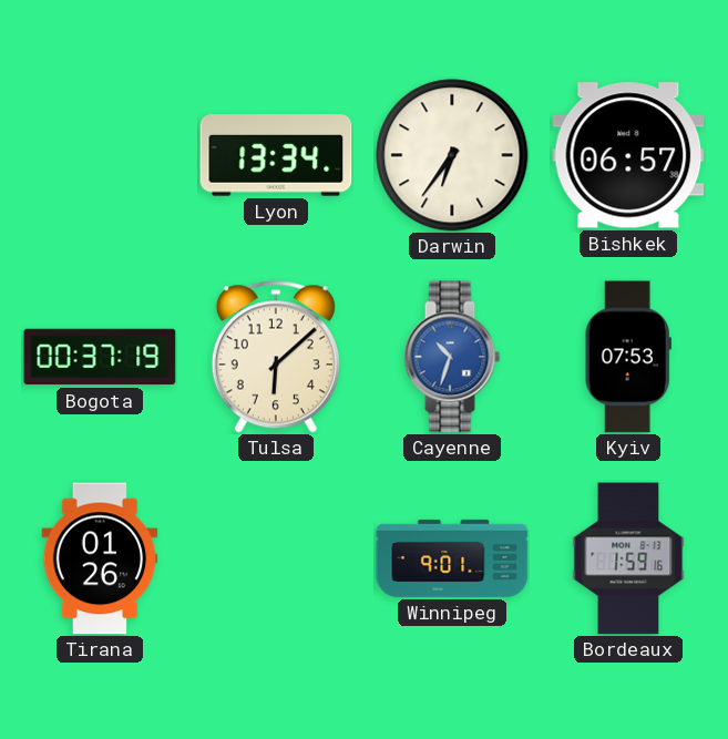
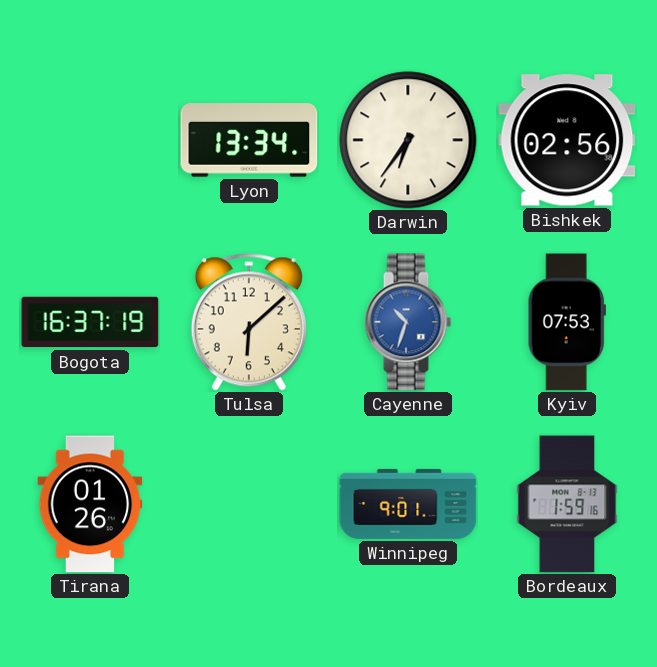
Bishkek: 06:57 -> 02:56 (567, 140)
Bogota: 00:37 -> 16:37 (90, 322)
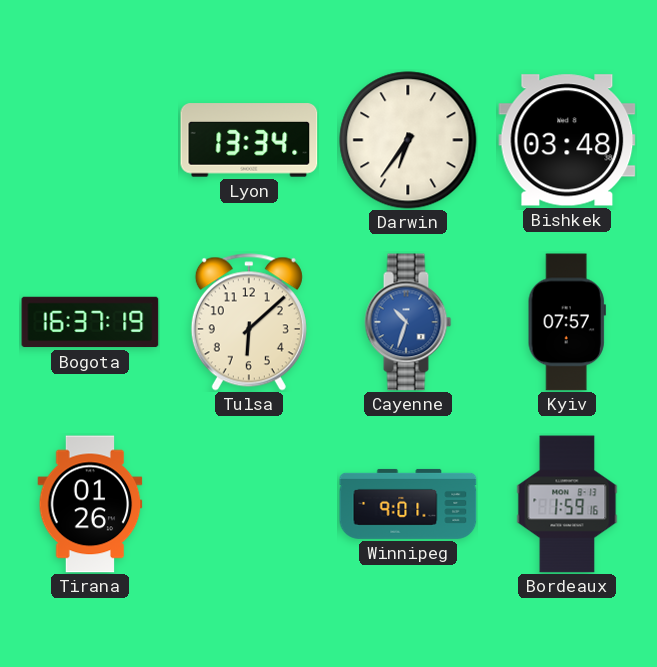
Bishkek: 02:56 -> 03:48 (567, 140)
Kyiv: 07:53 -> 07:57 (567, 322)
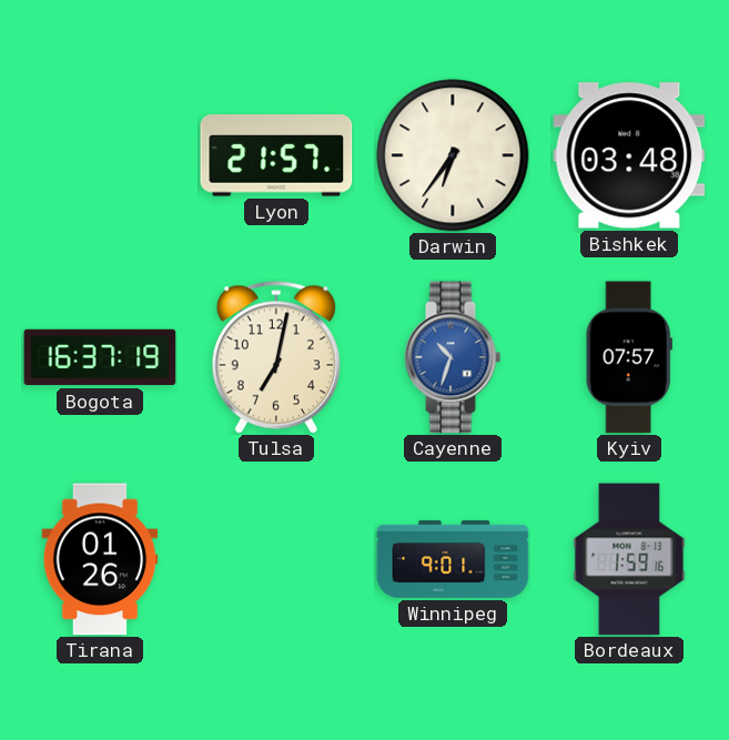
Lyon: 13:34 -> 21:57 (276, 155)
Tulsa: 6:08 -> 7:02 (276, 357)
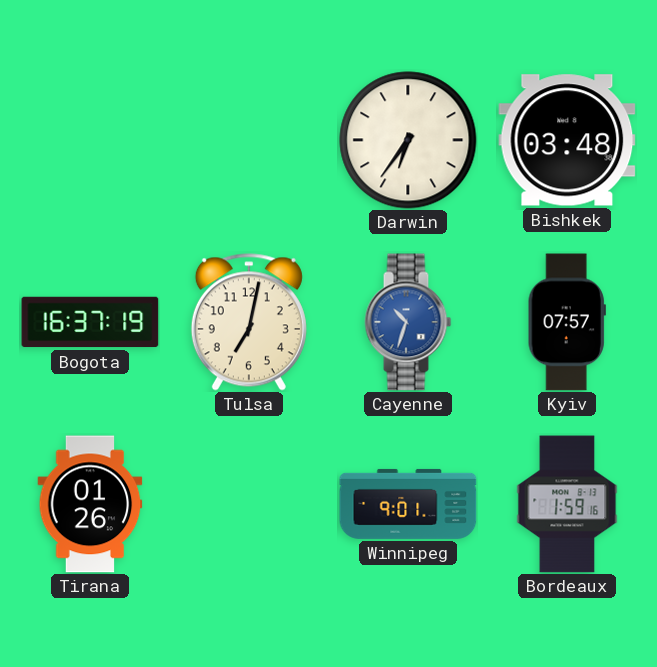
Lyon: 21:57 -> none (276, 155)
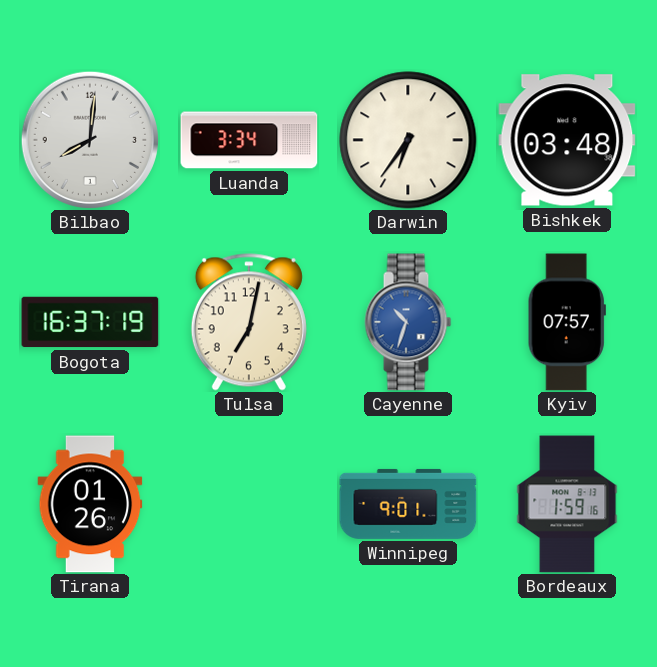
Bilbao: none -> 8:01 (90, 140)
Luanda: none -> 3:34 (249, 140)
